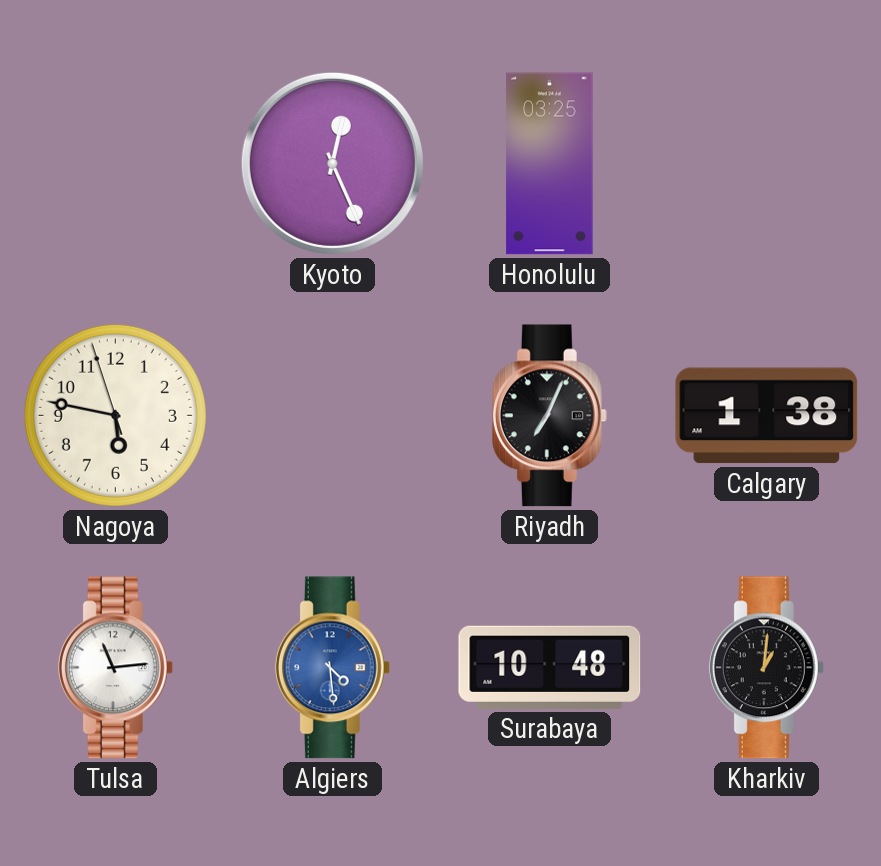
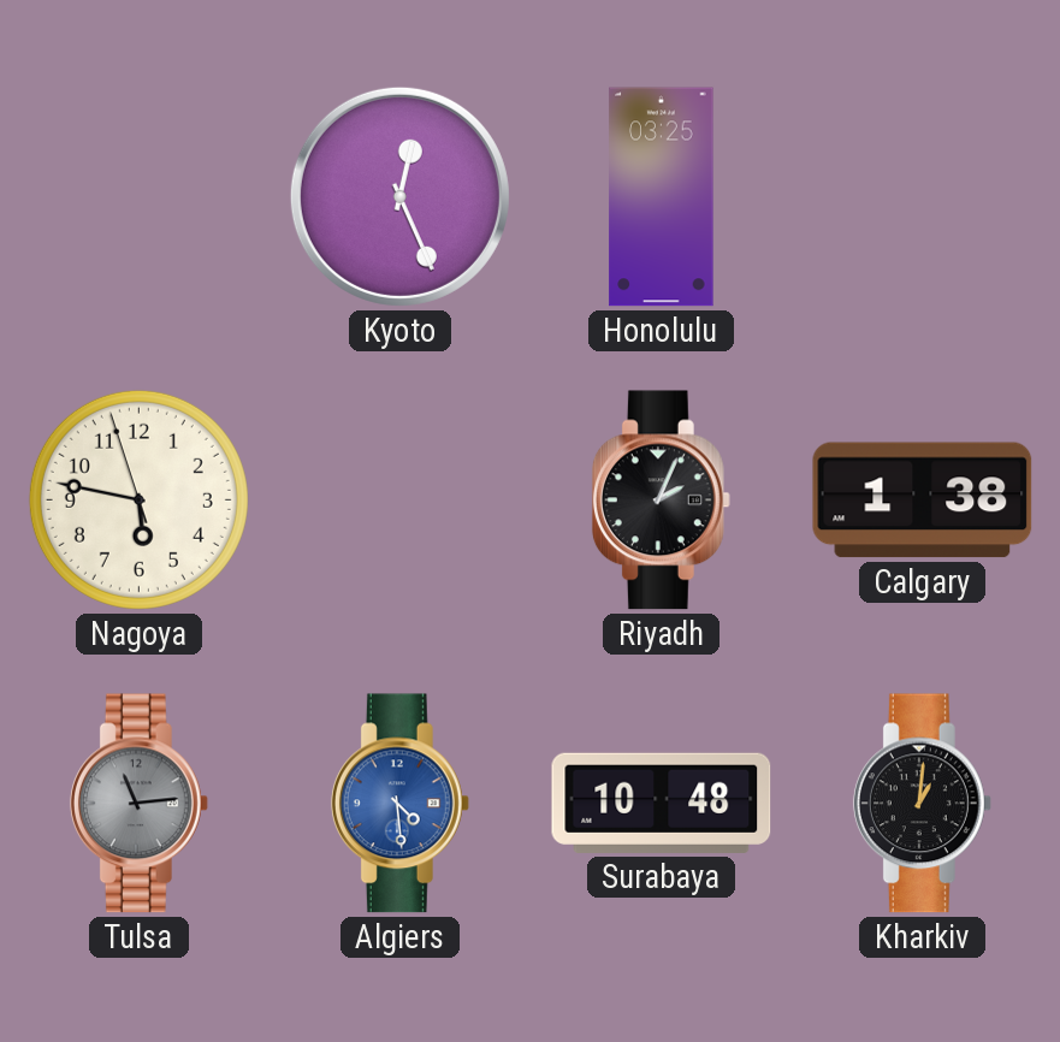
Riyadh: 7:04 -> 2:04 (661, 501)
Tulsa dial: white -> grey (138, 804)
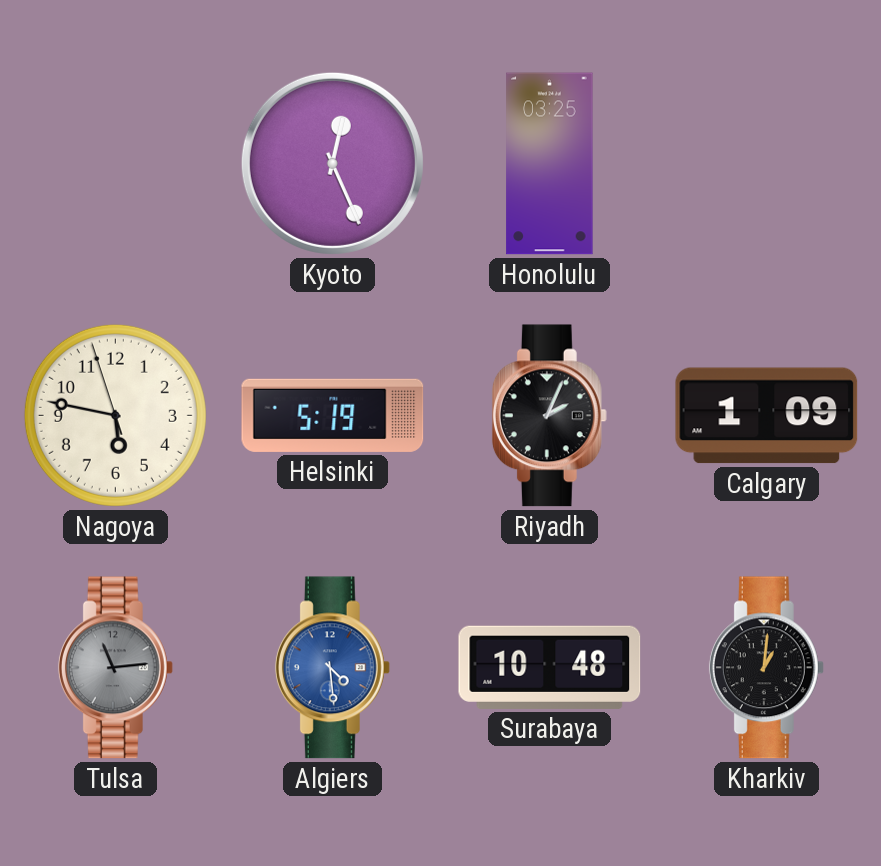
Helsinki: none -> 5:19 (333, 415)
Calgary: 1:38 -> 1:09 (767, 416)
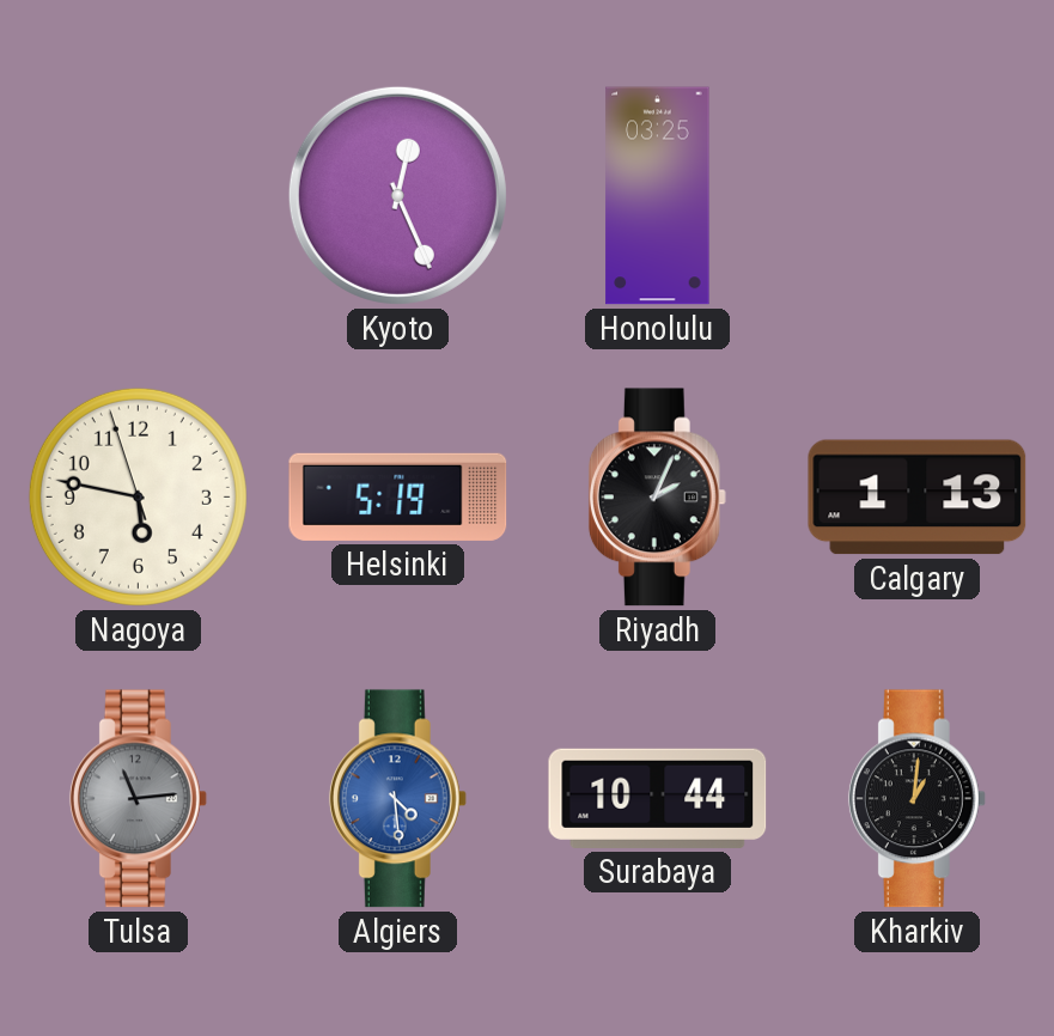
Calgary: 1:09 -> 1:13 (918, 498)
Surabaya: 10:48 -> 10:44 (658, 798)
